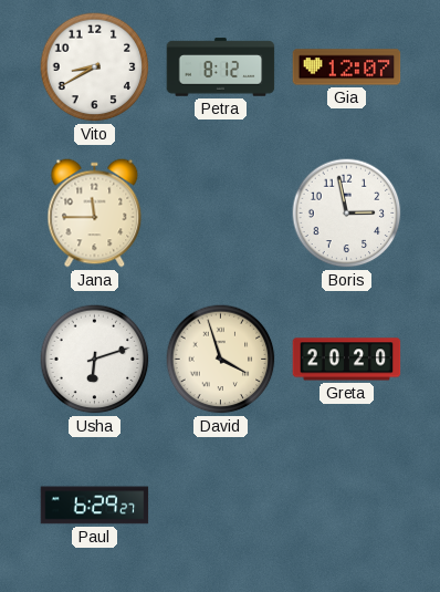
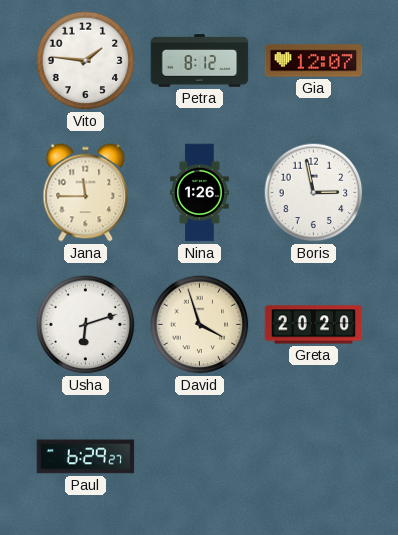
Vito: 8:40 -> 1:46 (86, 61)
Nina: none -> 1:26 (200, 193)
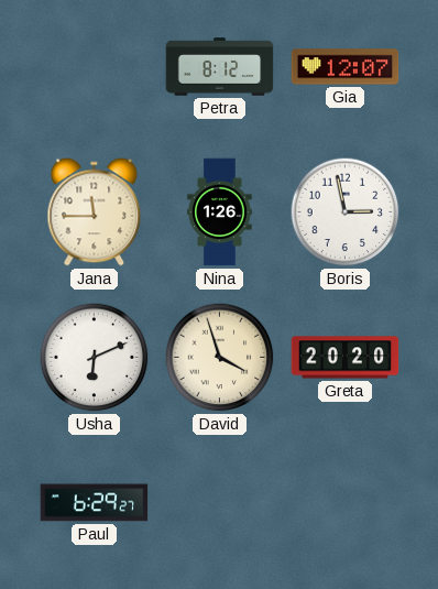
Vito: 1:46 -> none (86, 61)
Usha: 6:12 -> 6:11 (95, 358)
